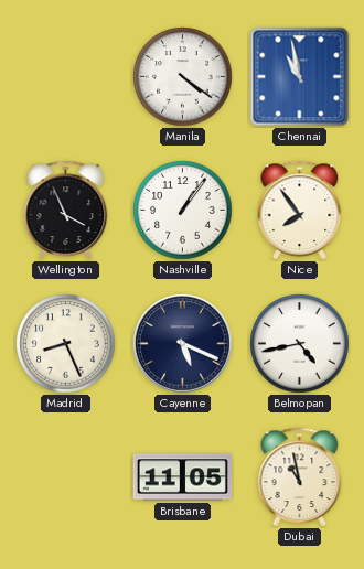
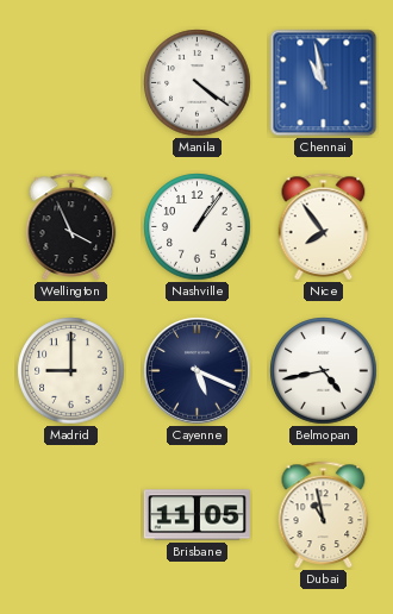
Madrid: 8:26 -> 9:00 (71, 371)
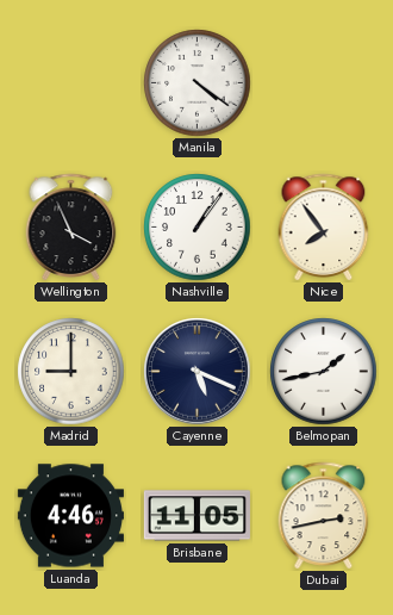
Chennai: 10:58 -> none (324, 83)
Belmopan: 4:43 -> 1:43 (324, 372)
Luanda: none -> 4:46 (70, 516)
Dubai: 10:58 -> 2:43 (324, 515)
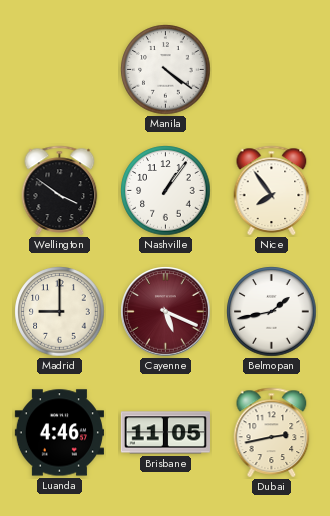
Wellington: 3:56 -> 3:51 (60, 190)
Cayenne dial: navy -> burgundy (166, 312)
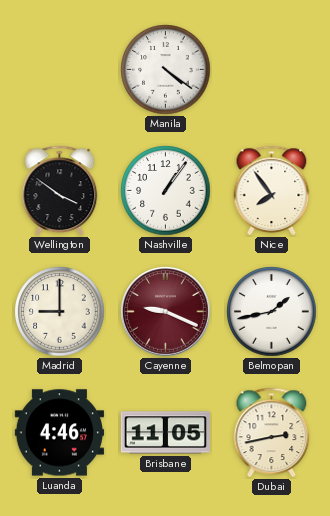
Cayenne: 5:19 -> 9:19 (166, 312)
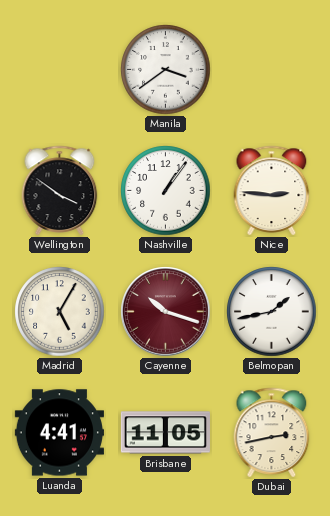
Manila: 4:21 -> 3:39 (166, 70)
Nice: 7:54 -> 2:46 (272, 190)
Madrid: 9:00 -> 5:05 (60, 312)
Cayenne: 9:19 -> 10:18 (166, 312)
Luanda: 4:46 -> 4:41 (59, 433)
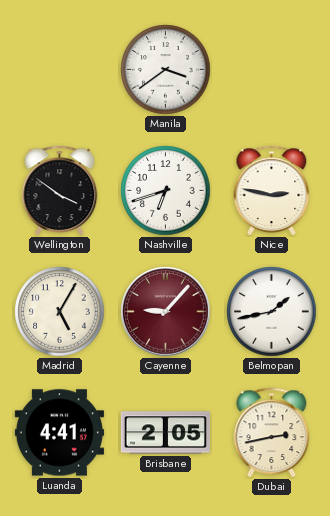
Nashville: 1:06 -> 6:42 (166, 191)
Nice: 2:46 -> 2:47 (272, 190)
Cayenne: 10:18 -> 9:07 (166, 312)
Brisbane: 11:05 -> 2:05 (165, 433)
